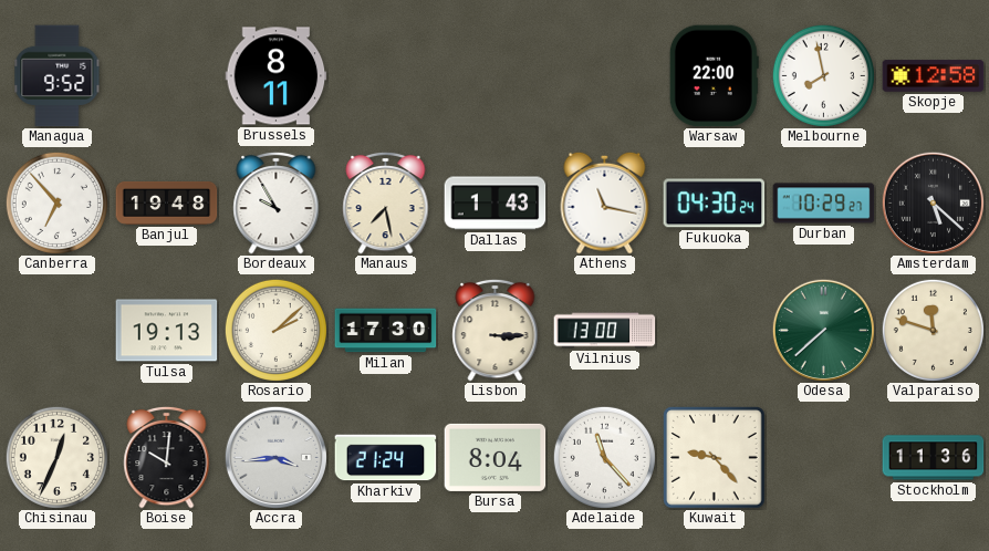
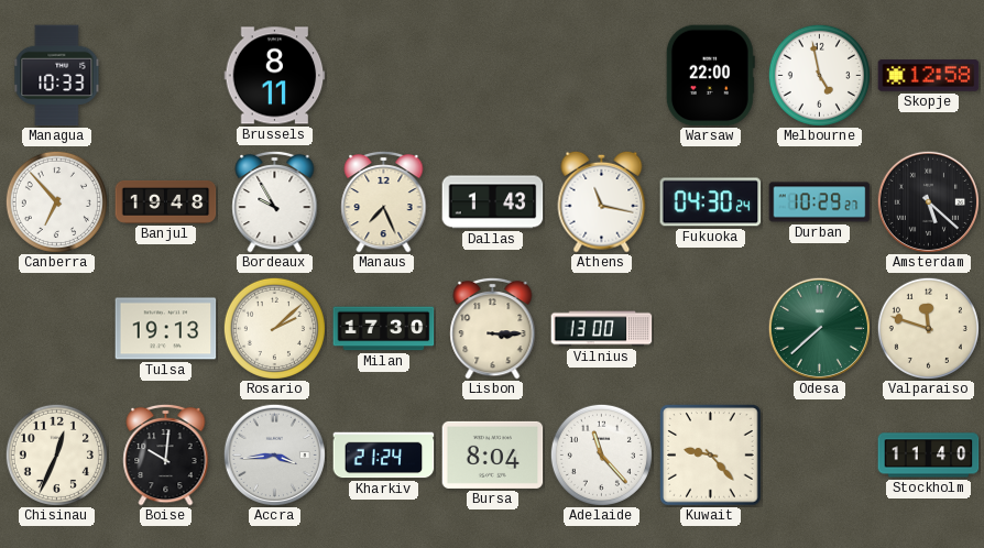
Managua: 9:52 -> 10:33 (57, 76)
Melbourne: 7:58 -> 4:58 (819, 75)
Manaus: 7:28 -> 7:26 (384, 201)
Stockholm: 11:36 -> 11:40 (929, 456)
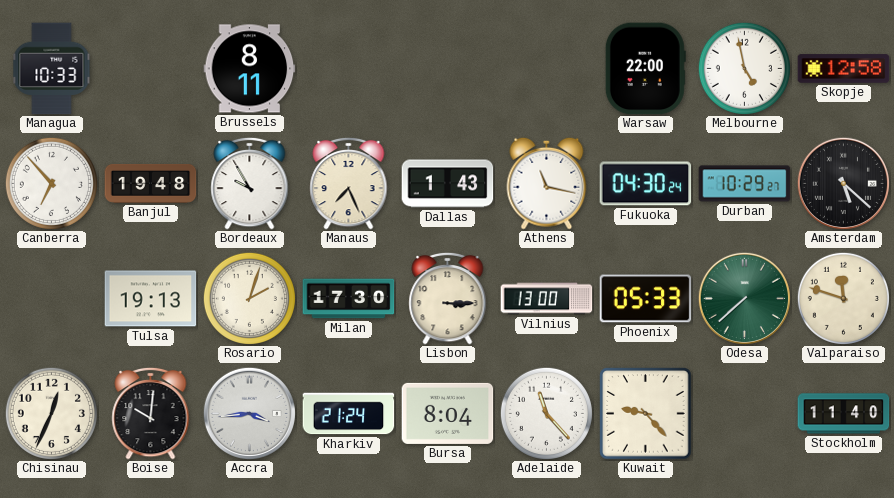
Rosario: 2:08 -> 2:03 (249, 298)
Phoenix: none -> 05:33 (646, 299)
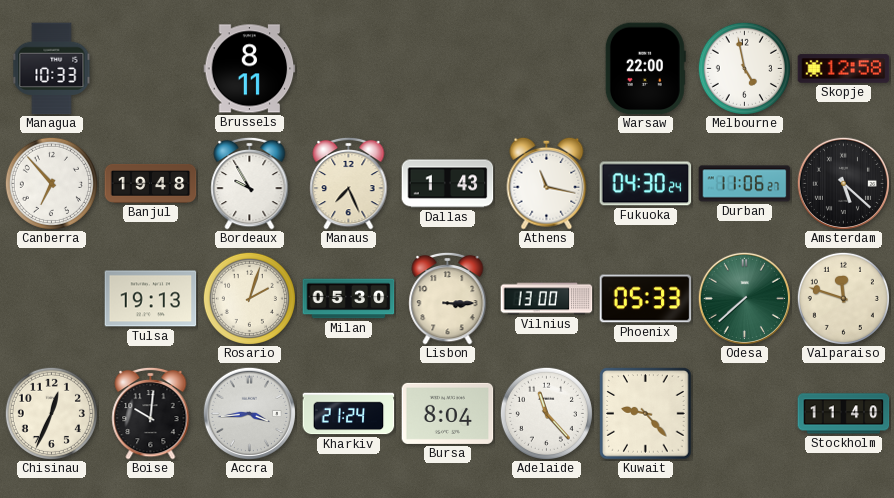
Durban: 10:29 -> 11:06 (745, 184)
Milan: 17:30 -> 05:30 (349, 299)
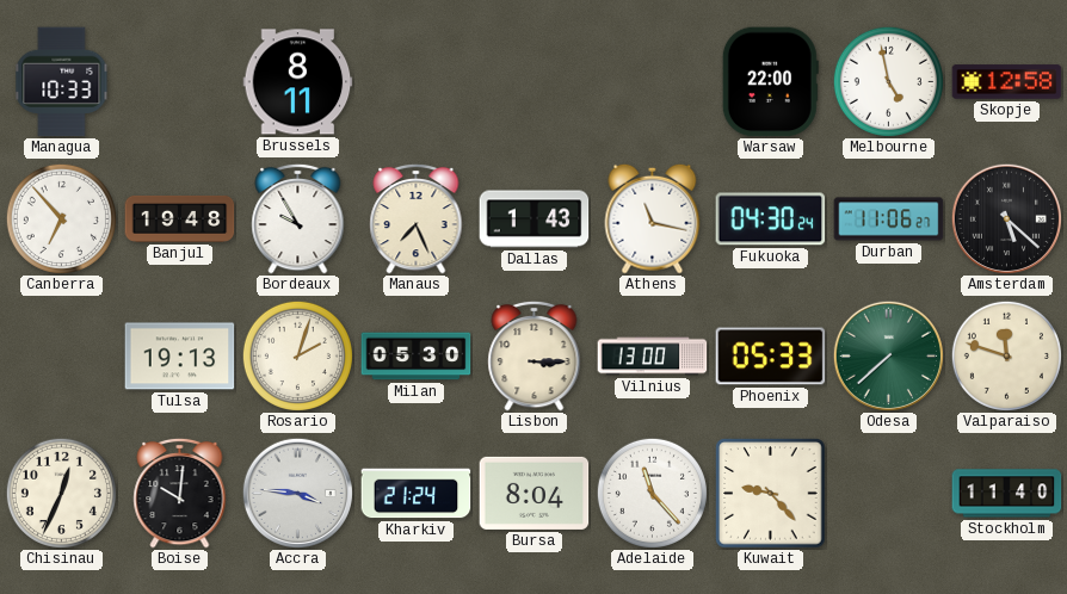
Accra: 3:44 -> 3:46 (297, 493)
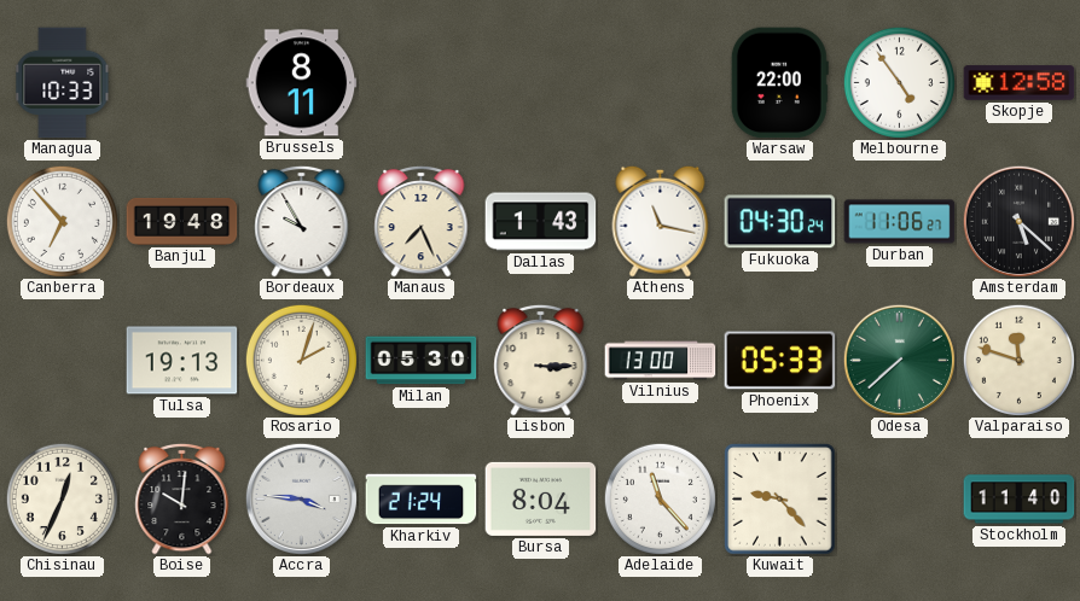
Melbourne: 4:58 -> 4:54 (899, 82)
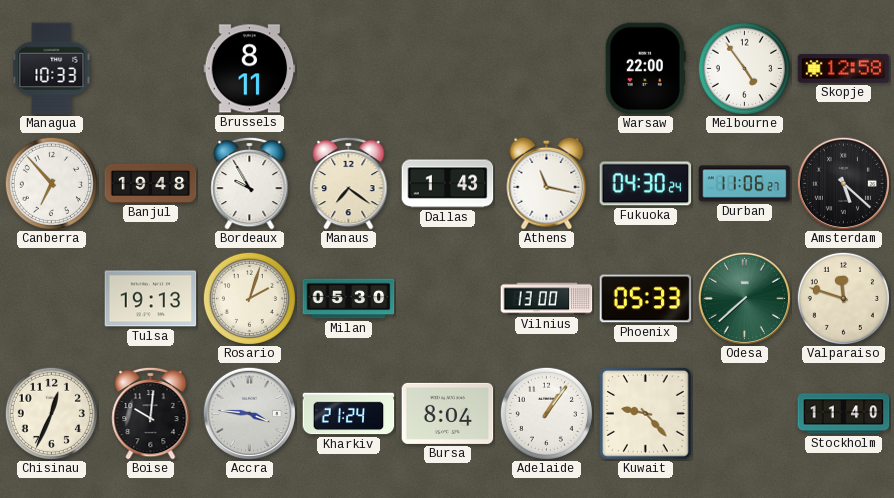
Manaus: 7:26 -> 7:21 (349, 183)
Lisbon: 3:15 -> none (541, 360)
Adelaide: 11:23 -> 1:06 (546, 413)
